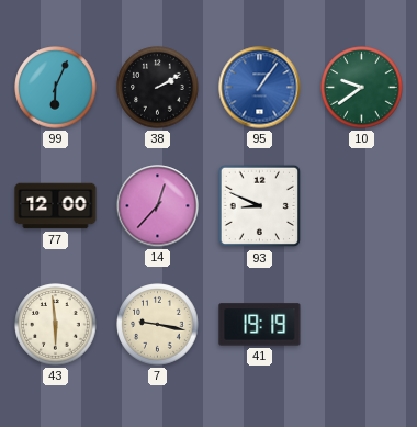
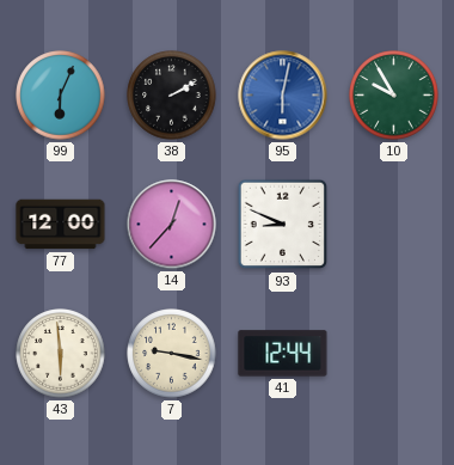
95: 1:06 -> 6:02 (283, 96)
10: 9:39 -> 9:55 (394, 96)
41: 19:19 -> 12:44 (283, 354)
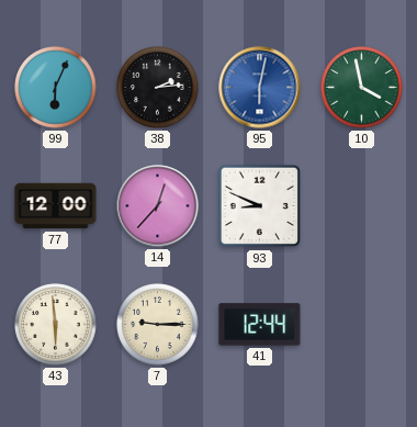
38: 2:10 -> 2:14 (158, 88)
10: 9:55 -> 3:58 (362, 88)
7: 9:17 -> 9:15 (158, 325)
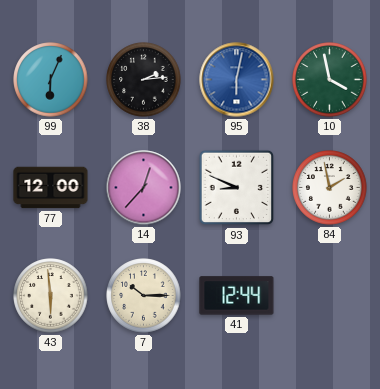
84: none -> 1:58 (330, 188)
7: 9:15 -> 10:15 (144, 296)
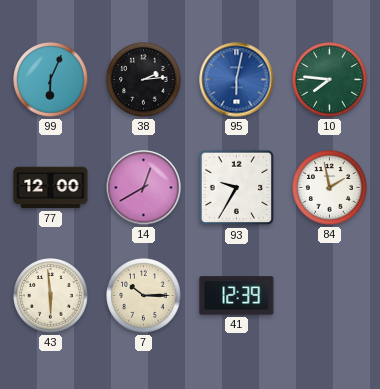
10: 3:58 -> 7:46 (330, 80)
14: 12:37 -> 12:40 (144, 188)
93: 8:49 -> 9:35 (237, 188)
41: 12:44 -> 12:39 (237, 296)
